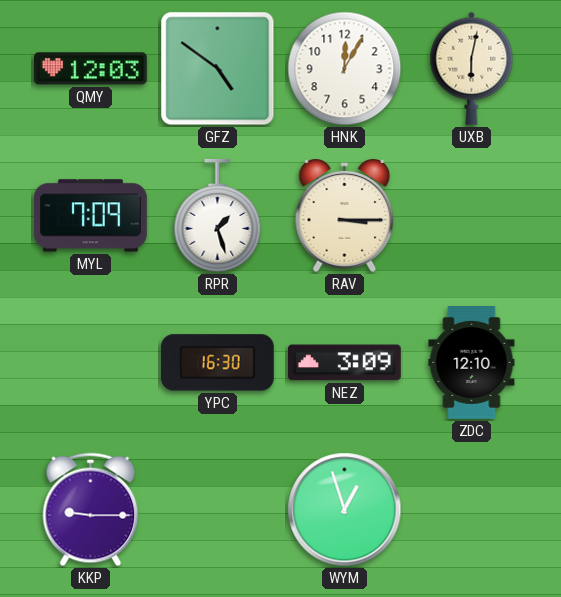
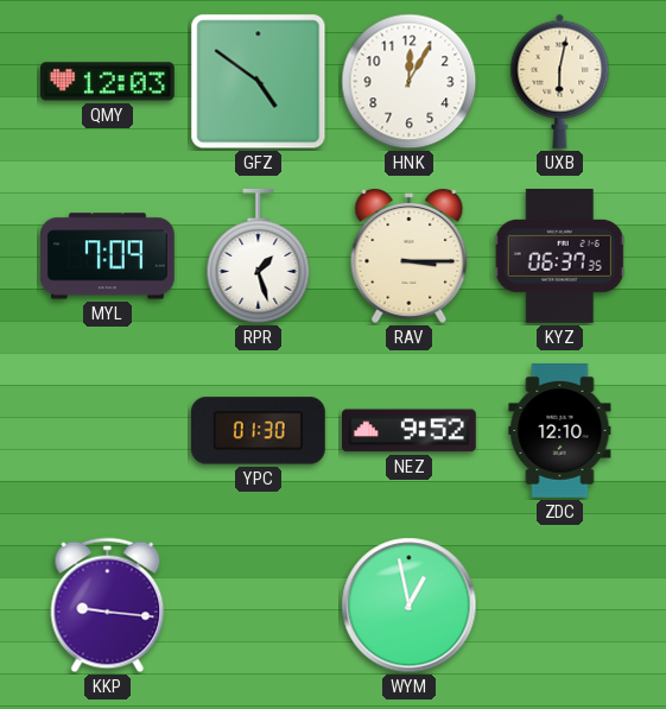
KYZ: none -> 06:37 (559, 255)
YPC: 16:30 -> 01:30 (258, 431)
NEZ: 3:09 -> 9:52 (408, 431)
KKP: 9:15 -> 9:16 (108, 606)
WYM: 12:57 -> 12:58 (410, 606)
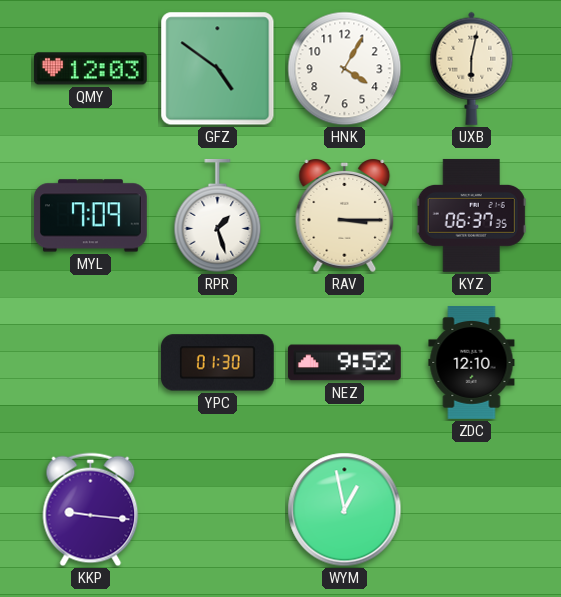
HNK: 12:05 -> 4:05 (345, 69)
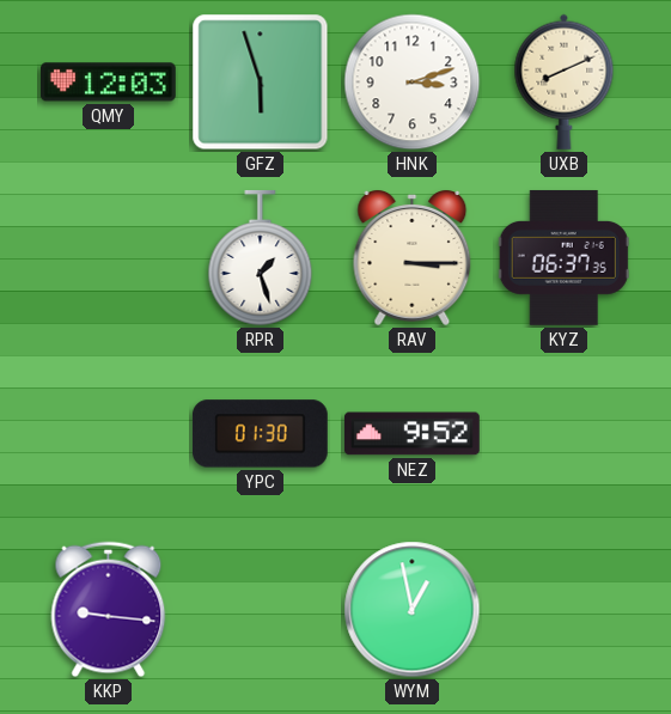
GFZ: 4:51 -> 5:57 (261, 83)
HNK: 4:05 -> 3:12 (413, 83)
UXB: 6:02 -> 8:11 (565, 81)
MYL: 7:09 -> none (90, 216)
ZDC: 12:10 -> none (472, 363)
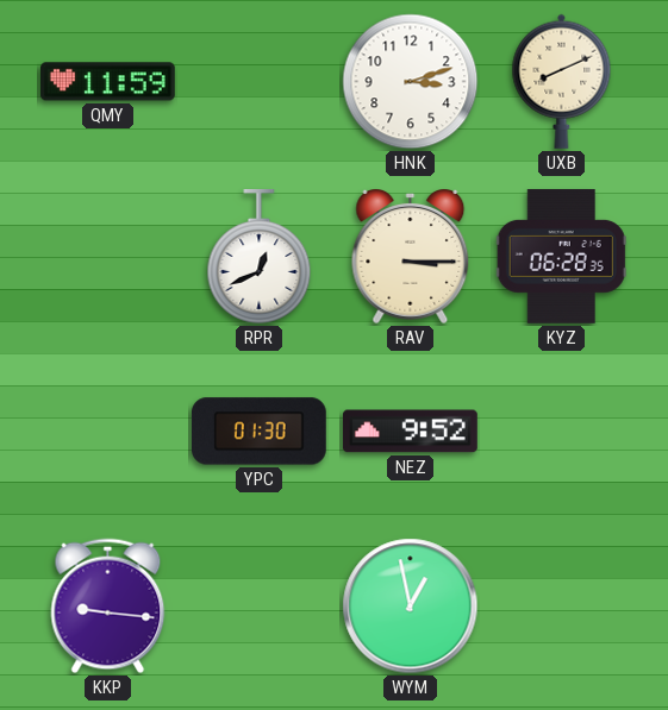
QMY: 12:03 -> 11:59 (107, 82)
GFZ: 5:57 -> none (261, 83)
RPR: 1:27 -> 12:41 (260, 257)
KYZ: 06:37 -> 06:28 (561, 256)
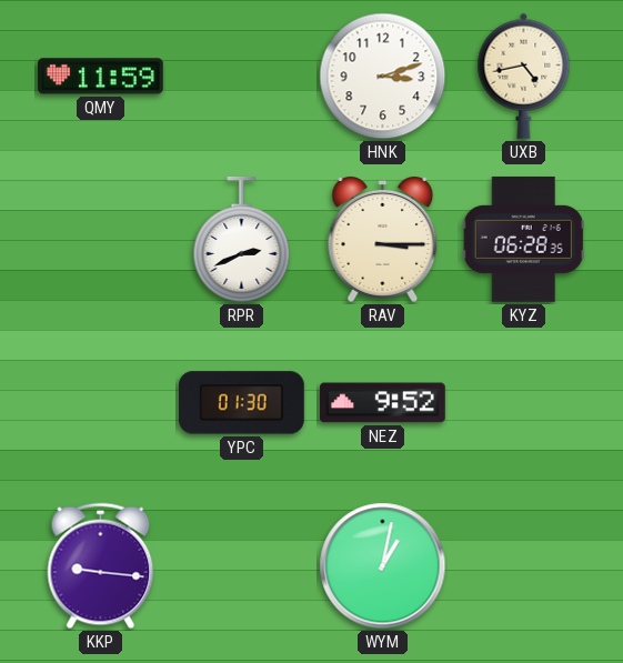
UXB: 8:11 -> 4:43 (524, 76)
RPR: 12:41 -> 2:41 (242, 240)
WYM: 12:58 -> 1:02 (383, 566)
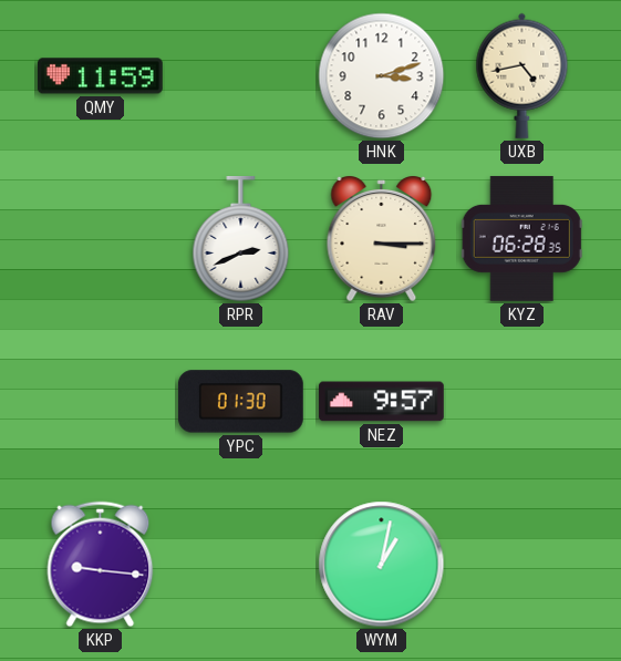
NEZ: 9:52 -> 9:57 (381, 402)
